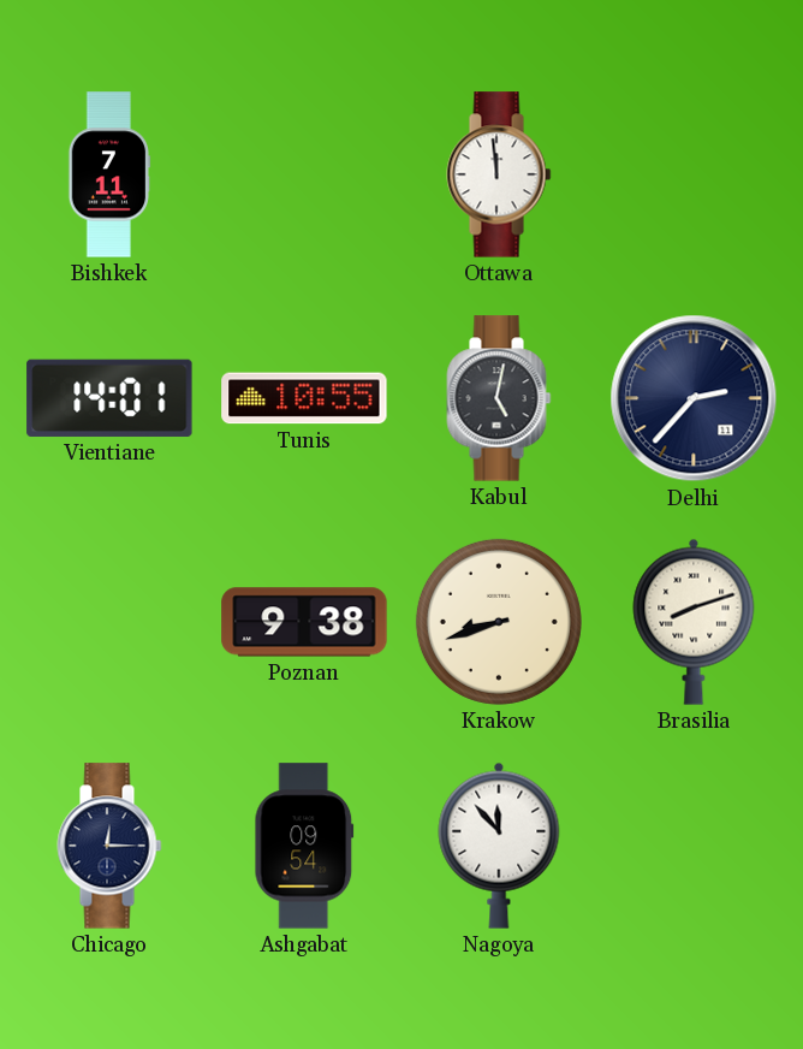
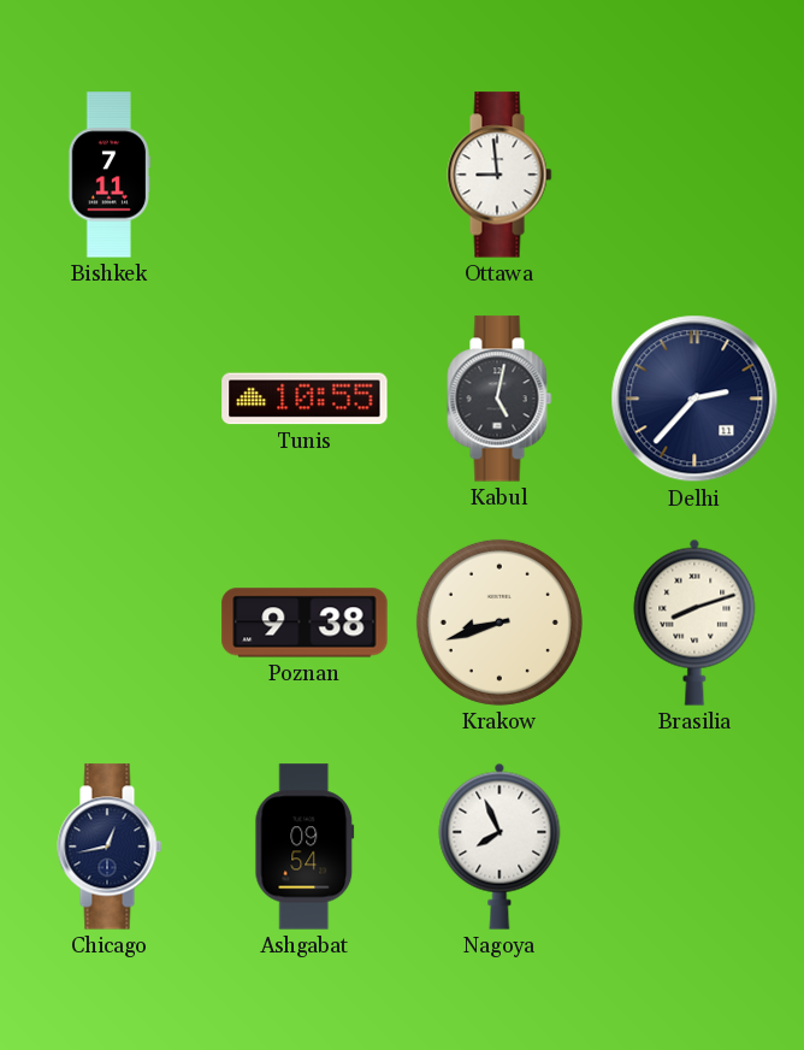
Ottawa: 11:59 -> 8:59 (499, 175)
Vientiane: 14:01 -> none (109, 398)
Chicago: 12:15 -> 12:43 (110, 847)
Nagoya: 11:53 -> 7:56 (499, 847)
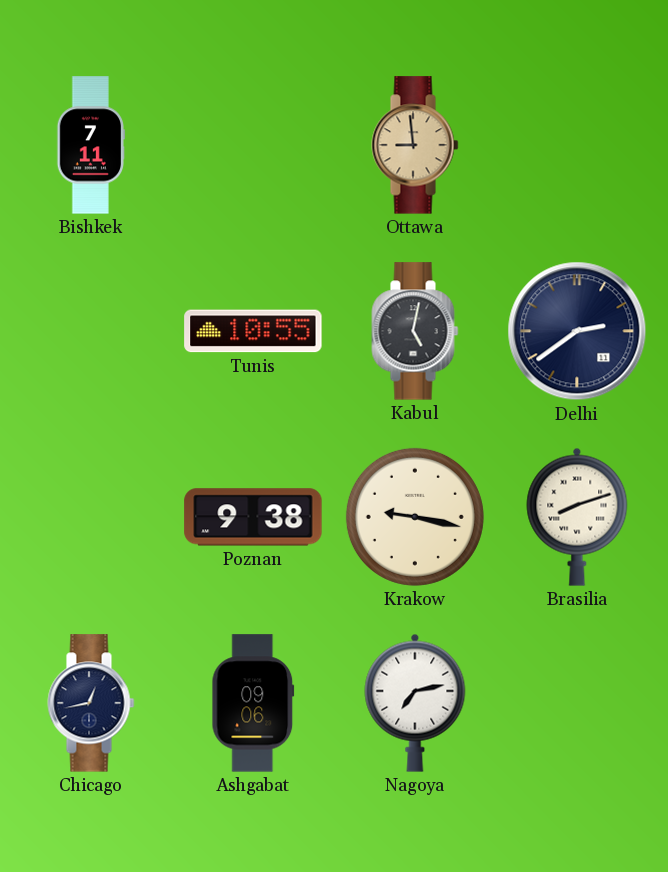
Ottawa dial: white -> champagne (415, 145)
Delhi: 2:37 -> 2:39 (577, 331)
Krakow: 8:42 -> 9:17 (415, 517)
Ashgabat: 09:54 -> 09:06 (253, 703)
Nagoya: 7:56 -> 7:13 (415, 703)
